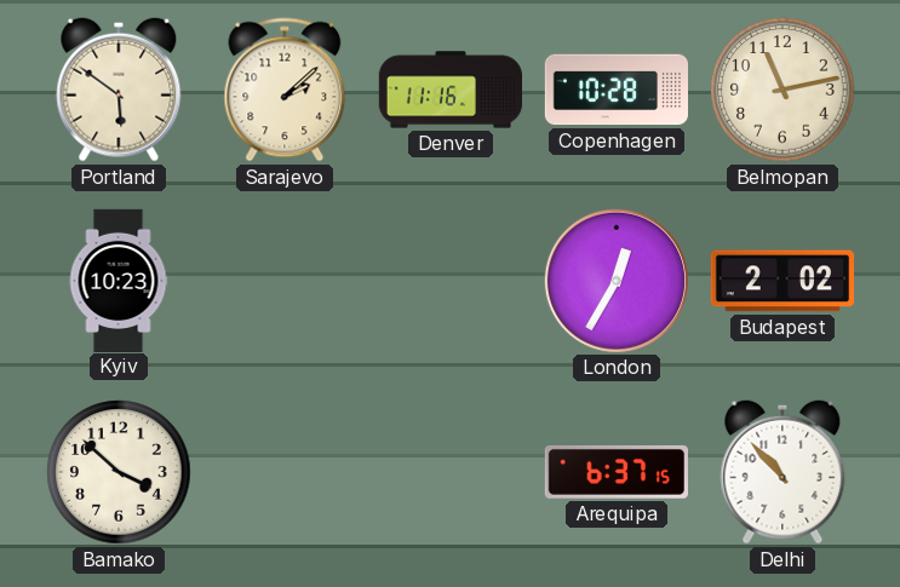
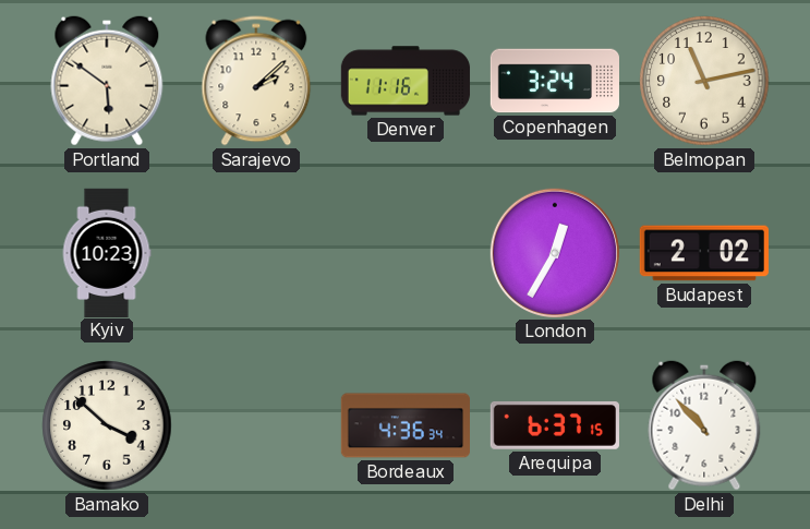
Copenhagen: 10:28 -> 3:24 (554, 81)
Bordeaux: none -> 4:36 (404, 425)
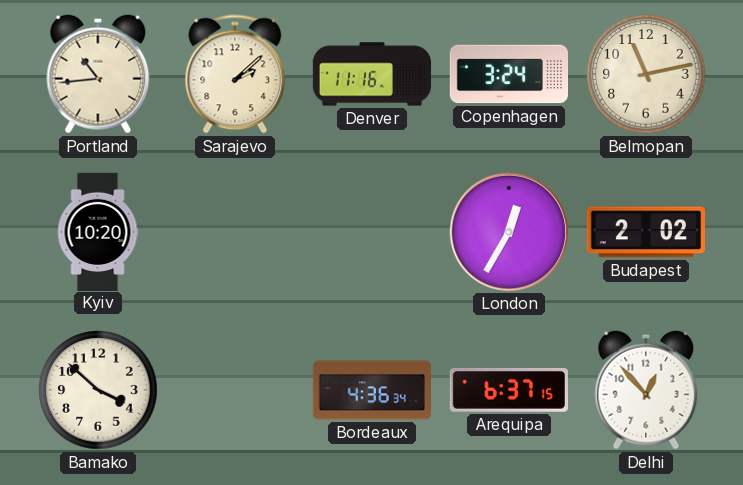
Portland: 5:51 -> 10:44 (98, 74)
Kyiv: 10:23 -> 10:20 (98, 231)
Delhi: 10:53 -> 12:53 (646, 390)
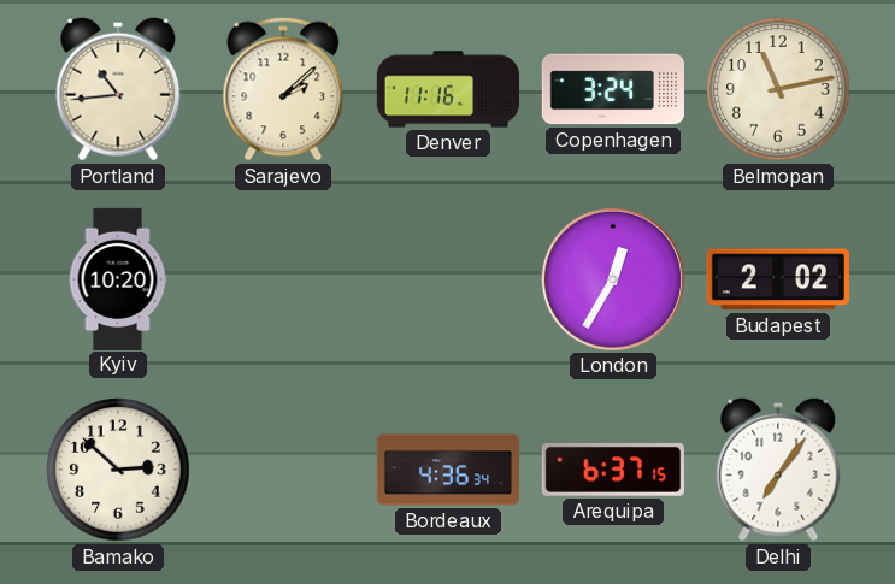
Bamako: 3:52 -> 2:52 (118, 470)
Delhi: 12:53 -> 7:06 (778, 470)
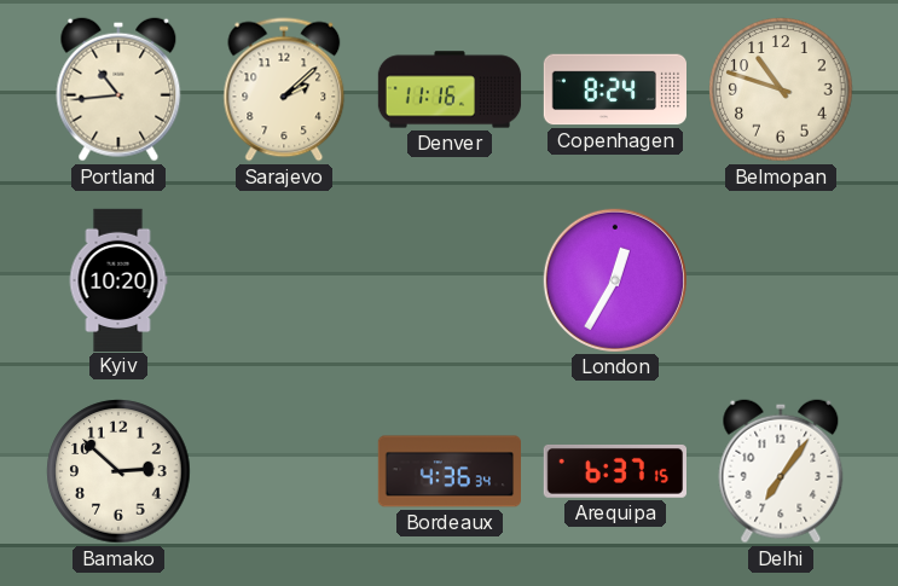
Copenhagen: 3:24 -> 8:24 (614, 89)
Belmopan: 11:13 -> 10:48 (781, 89)
Budapest: 2:02 -> none (777, 279)
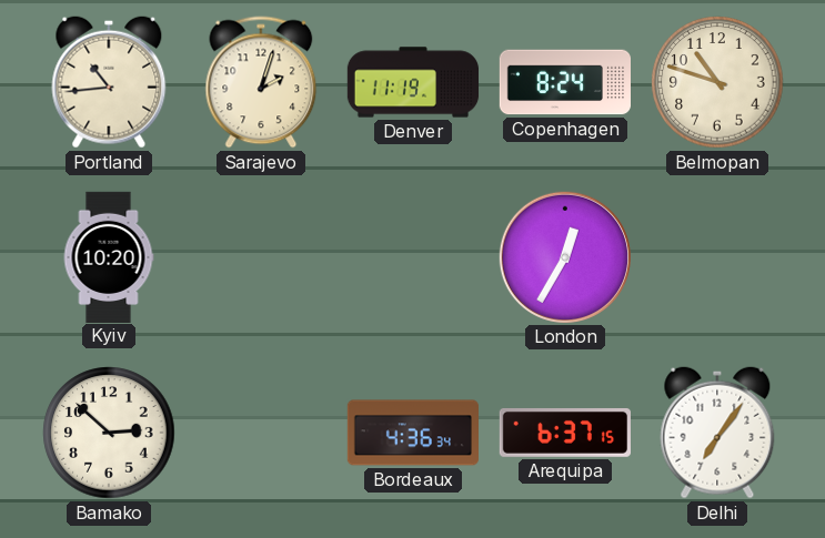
Sarajevo: 2:08 -> 2:03 (261, 82)
Denver: 11:16 -> 11:19 (413, 82)
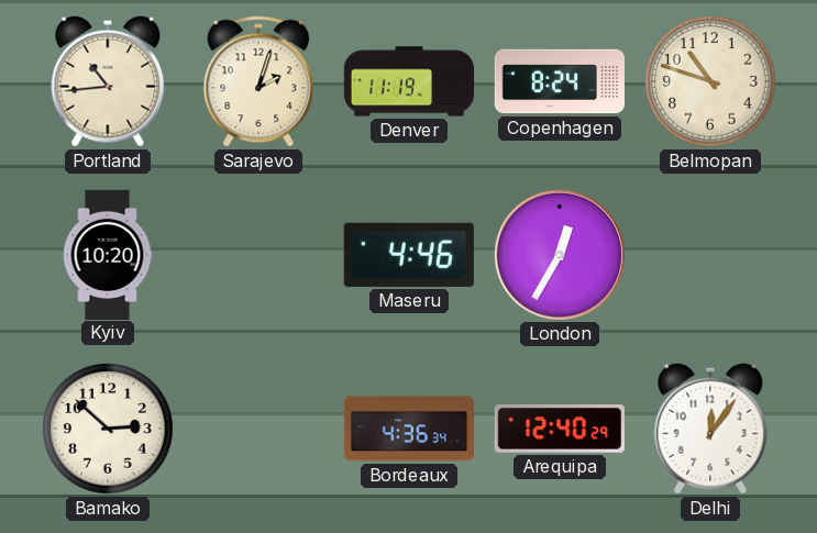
Maseru: none -> 4:46 (409, 255)
Arequipa: 6:37 -> 12:40 (559, 429)
Delhi: 7:06 -> 12:06 (710, 429)
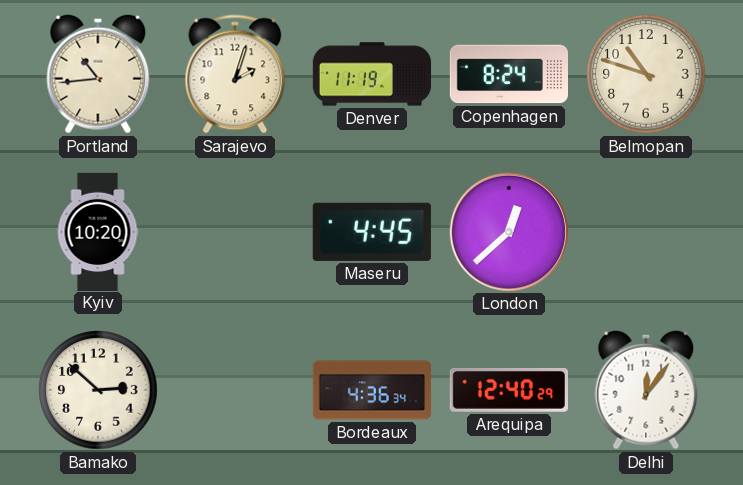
Maseru: 4:46 -> 4:45 (372, 232)
London: 12:35 -> 12:38 (509, 232)
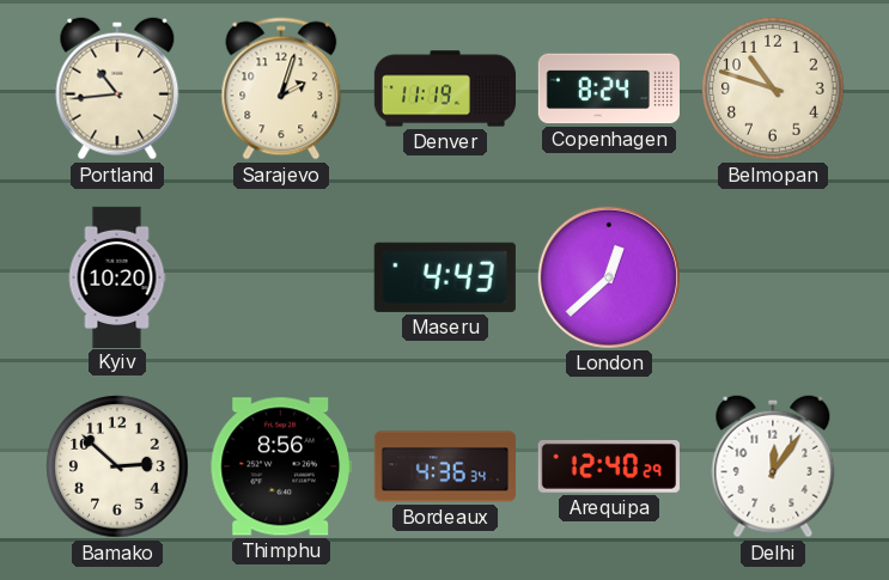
Maseru: 4:45 -> 4:43 (445, 277)
Thimphu: none -> 8:56 (281, 466)
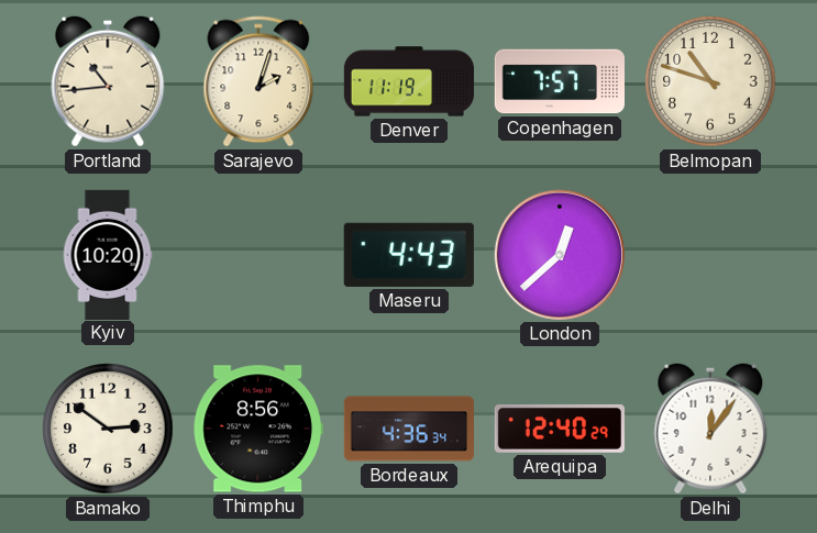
Copenhagen: 8:24 -> 7:57 (559, 81)
Bamako: 2:52 -> 2:51 (108, 429)
